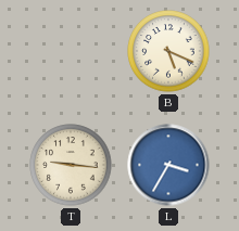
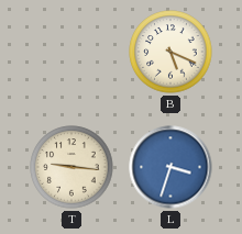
L: 3:35 -> 3:33 (170, 167)
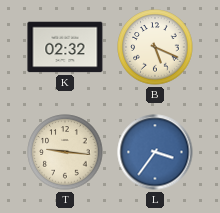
K: none -> 02:32 (65, 47)
L: 3:33 -> 3:36 (155, 152)
